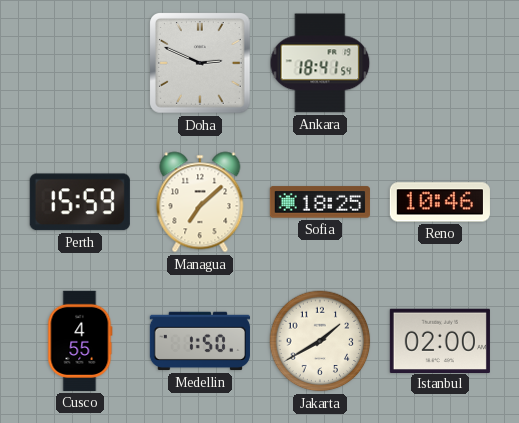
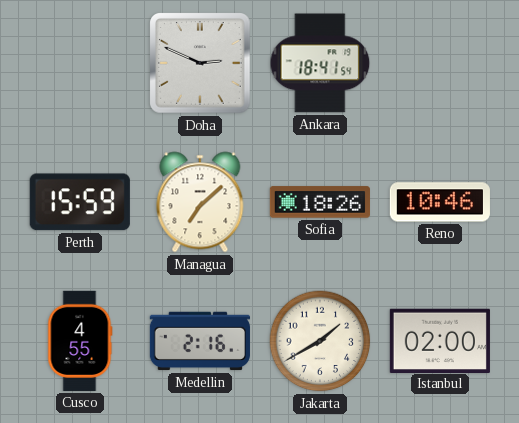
Sofia: 18:25 -> 18:26 (320, 202)
Medellin: 1:50 -> 2:16 (200, 341)
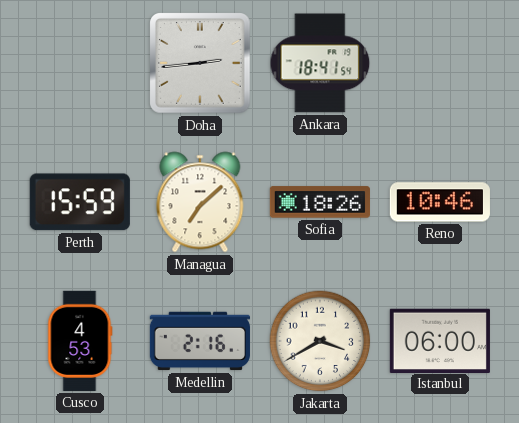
Doha: 2:49 -> 2:44 (201, 64)
Cusco: 4:55 -> 4:53 (80, 341)
Jakarta: 1:40 -> 3:40 (320, 341)
Istanbul: 02:00 -> 06:00 (440, 340)
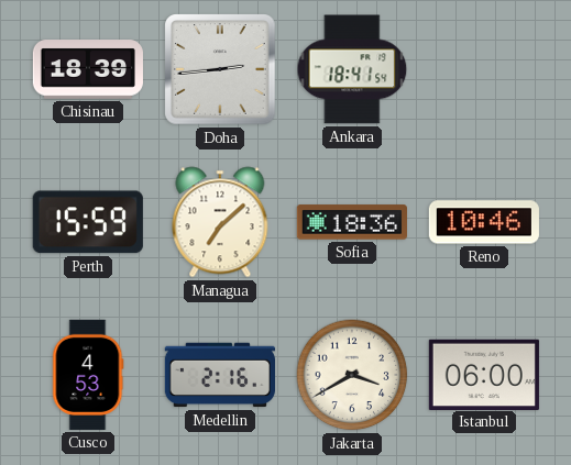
Chisinau: none -> 18:39 (88, 69)
Sofia: 18:26 -> 18:36 (352, 222)
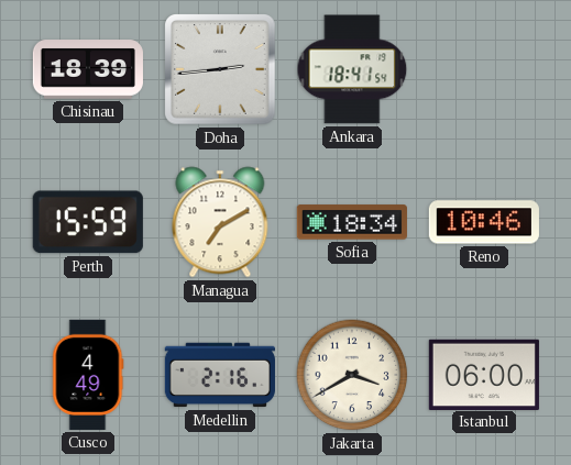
Managua: 7:08 -> 7:10 (220, 222)
Sofia: 18:36 -> 18:34 (352, 222)
Cusco: 4:53 -> 4:49 (88, 375)
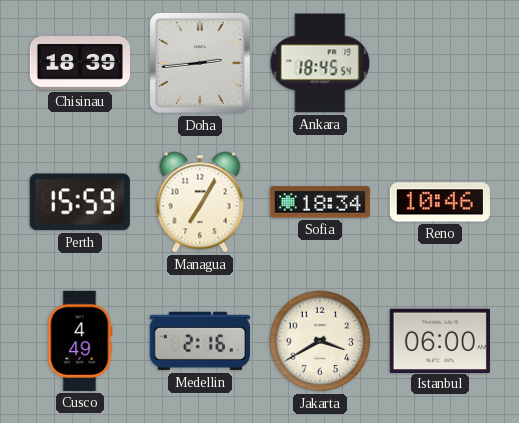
Ankara: 18:41 -> 18:45 (320, 63)
Managua: 7:10 -> 7:05 (200, 202)
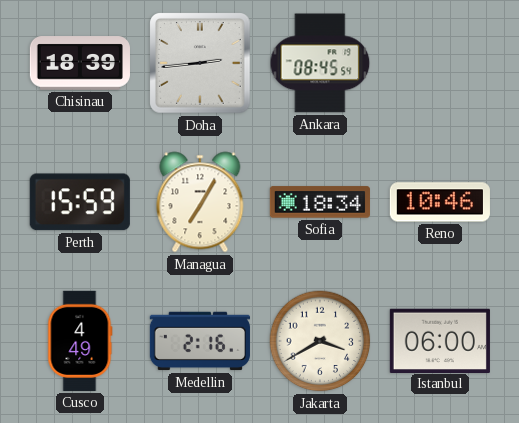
Ankara: 18:45 -> 08:45 (320, 63)
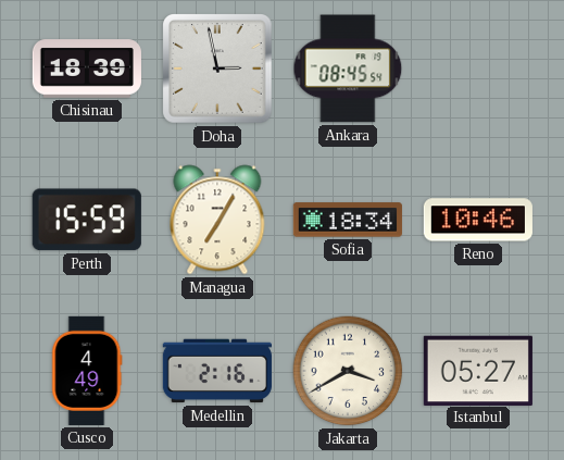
Doha: 2:44 -> 2:58 (218, 70)
Istanbul: 06:00 -> 05:27 (478, 370)
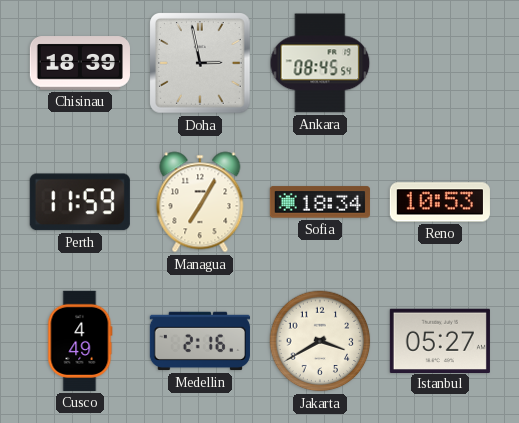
Perth: 15:59 -> 11:59 (80, 202)
Reno: 10:46 -> 10:53 (440, 202)
